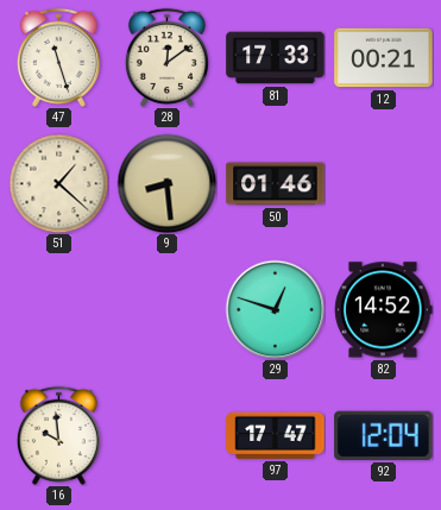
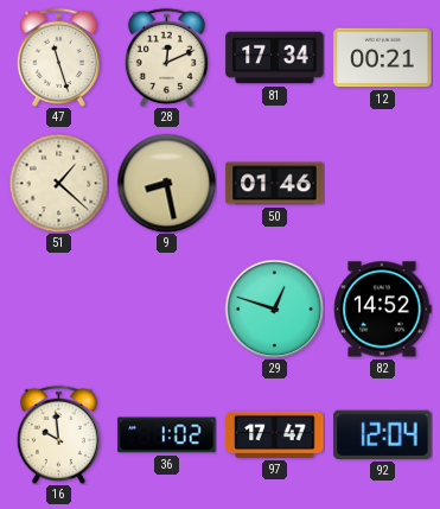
28: 12:09 -> 12:11 (166, 57)
81: 17:33 -> 17:34 (275, 58)
9: 8:29 -> 8:28 (166, 183)
36: none -> 1:02 (167, 435)
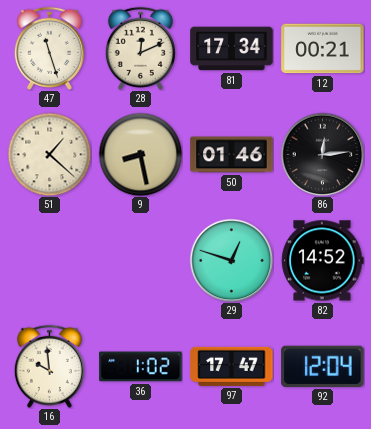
86: none -> 12:14 (322, 154)
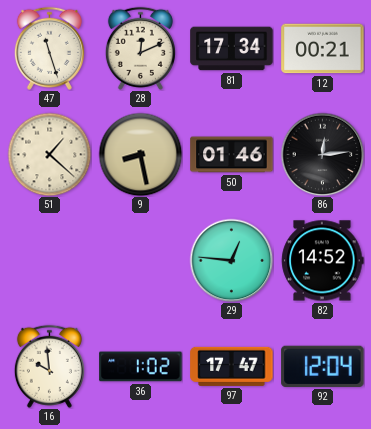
29: 12:48 -> 12:46 (231, 260)
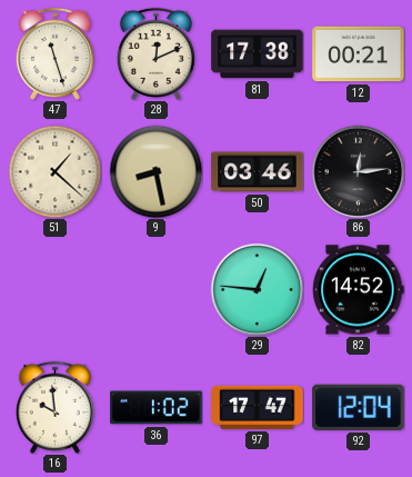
81: 17:34 -> 17:38 (258, 54)
50: 01:46 -> 03:46 (258, 172)
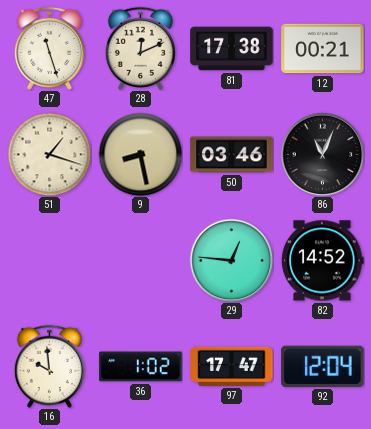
51: 1:22 -> 1:18 (49, 154)
86: 12:14 -> 11:04 (322, 154)
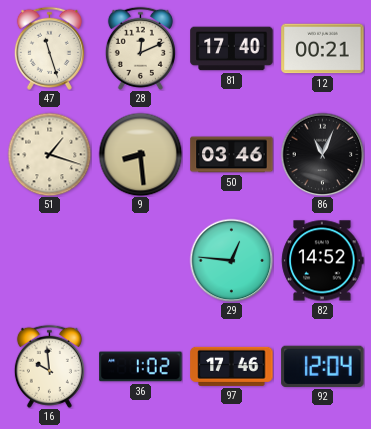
81: 17:38 -> 17:40 (232, 49)
9: 8:28 -> 8:29 (140, 154)
97: 17:47 -> 17:46 (232, 366)
